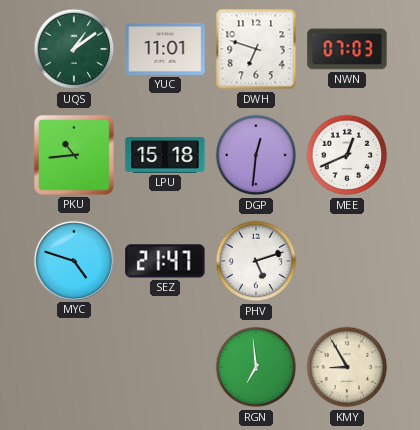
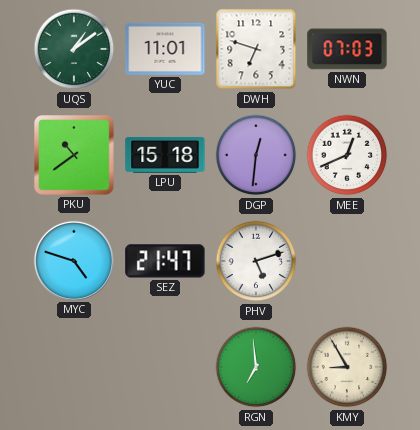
PKU: 10:44 -> 10:39 (74, 155)
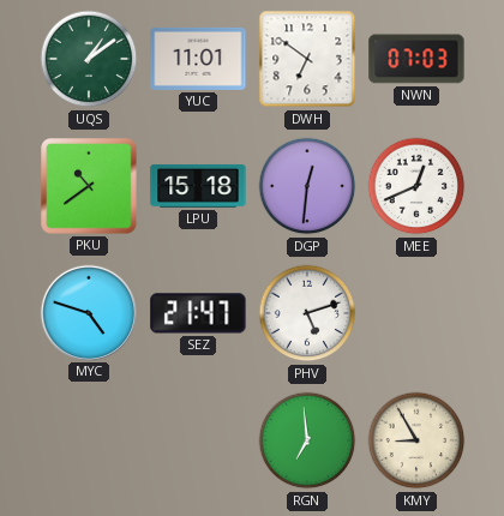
DWH: 6:48 -> 6:51 (307, 59)
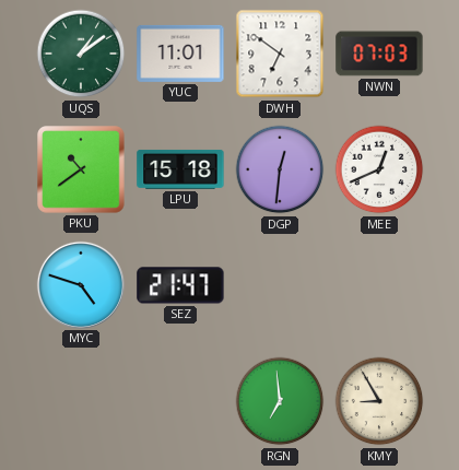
PHV: 5:12 -> none (307, 313)
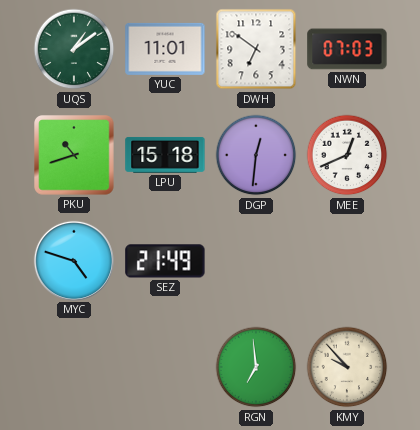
PKU: 10:39 -> 10:42 (74, 155)
SEZ: 21:47 -> 21:49 (165, 261)
KMY: 8:55 -> 9:53 (347, 367)
